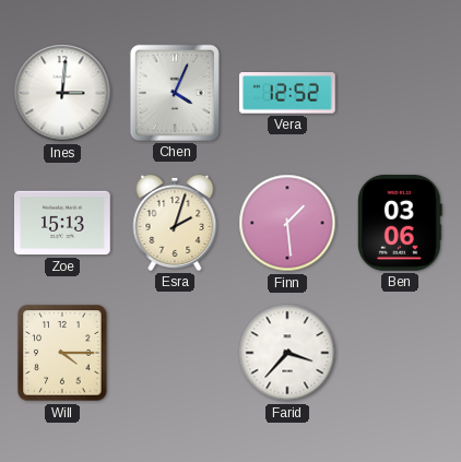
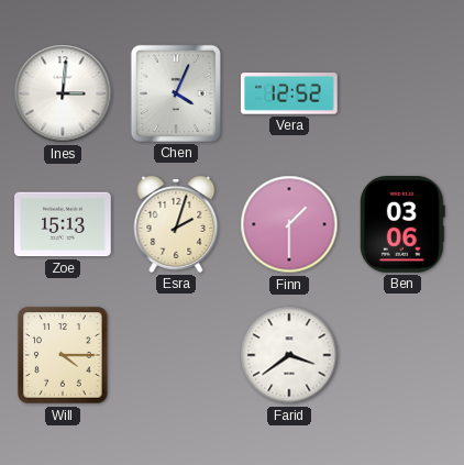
Finn: 1:29 -> 1:30 (289, 224)
Farid: 3:37 -> 3:39 (289, 355)
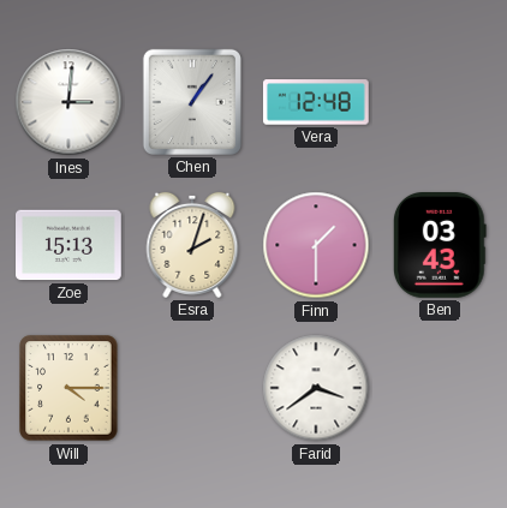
Chen: 4:04 -> 1:06 (192, 102)
Vera: 12:52 -> 12:48 (316, 102)
Ben: 03:06 -> 03:43 (440, 246)
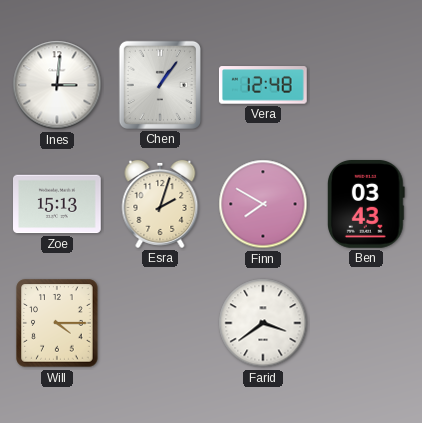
Finn: 1:30 -> 7:50 (263, 204)
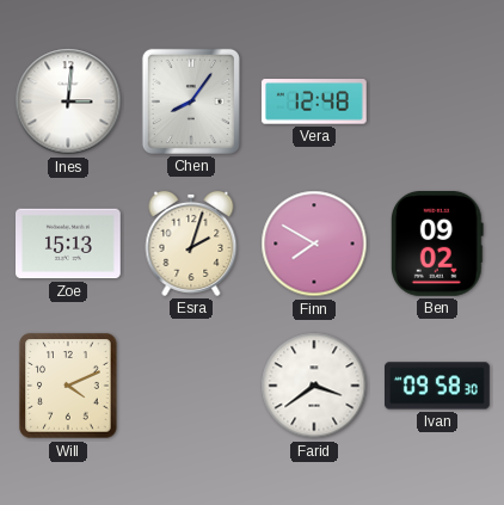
Chen: 1:06 -> 8:06 (191, 101)
Ben: 03:43 -> 09:02 (437, 245)
Will: 4:15 -> 4:11 (68, 386)
Ivan: none -> 09:58 (438, 386)
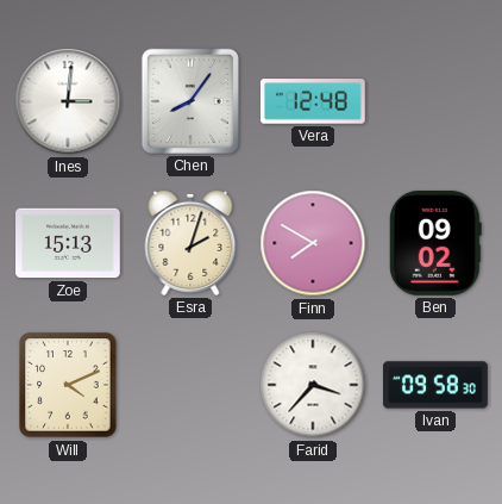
Farid: 3:39 -> 3:37 (313, 385)
